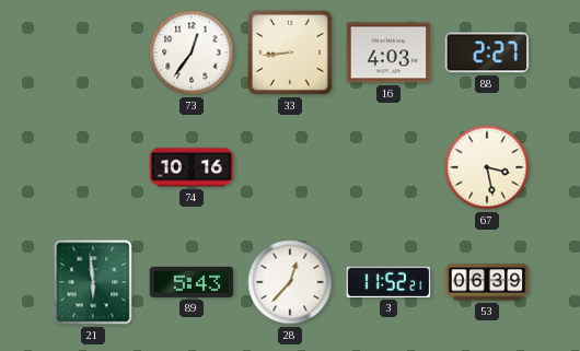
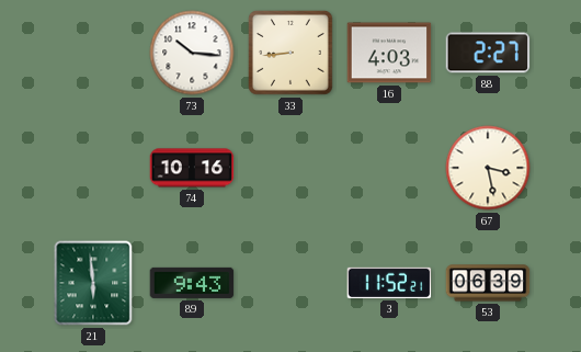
73: 12:36 -> 10:16 (192, 53)
89: 5:43 -> 9:43 (192, 283)
28: 12:37 -> none (290, 282)
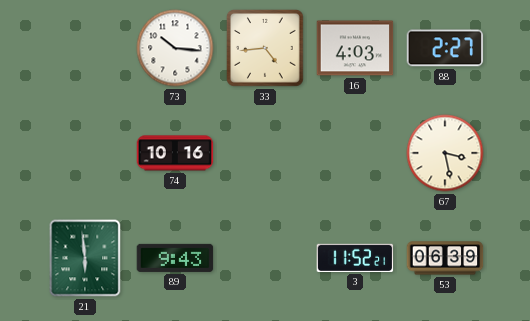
33: 8:44 -> 4:44 (265, 48)
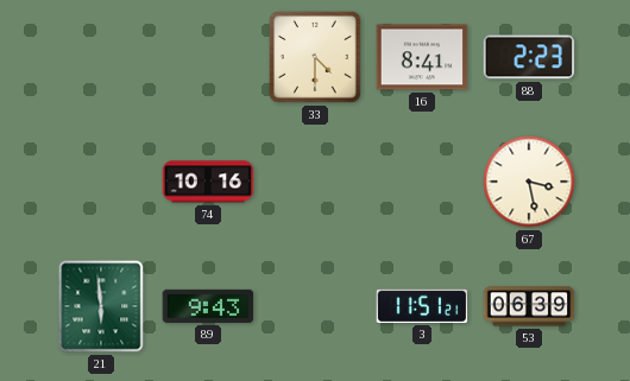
73: 10:16 -> none (175, 48)
33: 4:44 -> 4:30 (315, 57)
16: 4:03 -> 8:41 (422, 57)
88: 2:27 -> 2:23 (529, 57)
3: 11:52 -> 11:51 (422, 306)
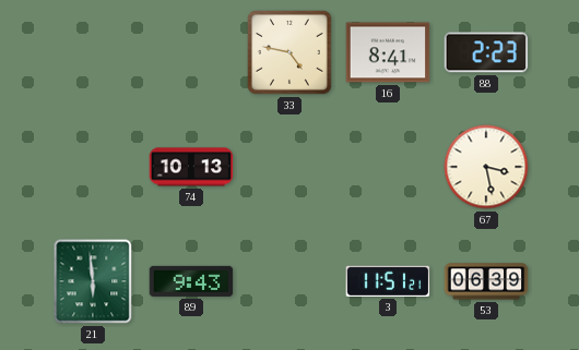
33: 4:30 -> 4:47 (289, 52)
74: 10:16 -> 10:13 (191, 167)
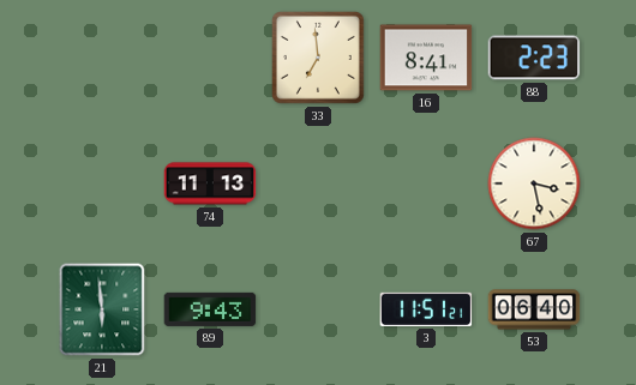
33: 4:47 -> 6:59 (318, 58)
74: 10:13 -> 11:13 (210, 184)
53: 06:39 -> 06:40 (534, 309)
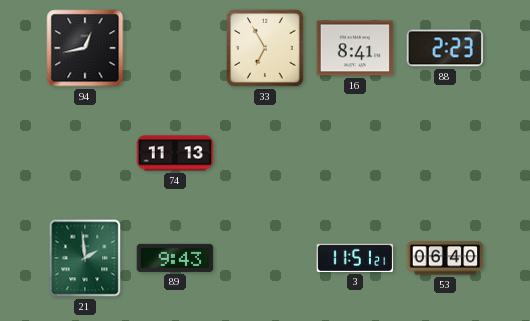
94: none -> 12:43 (85, 48)
33: 6:59 -> 6:55 (265, 48)
67: 3:28 -> none (534, 184)
21: 5:59 -> 1:59 (85, 258)
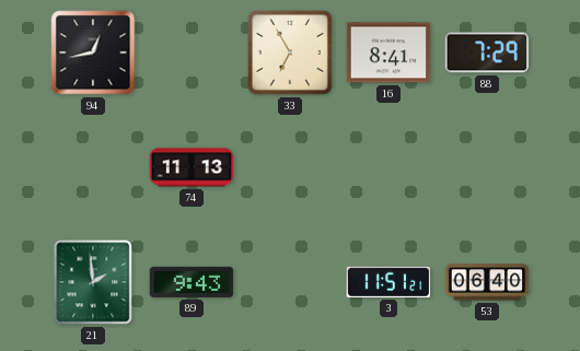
88: 2:23 -> 7:29 (487, 52)
